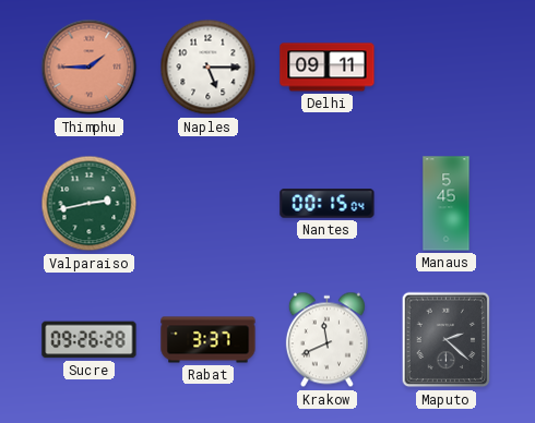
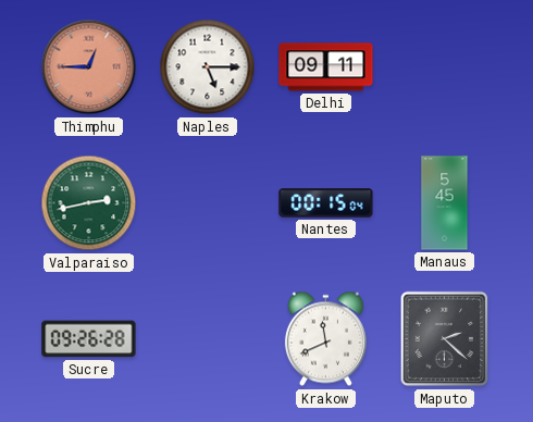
Thimphu: 1:45 -> 12:45 (89, 67)
Rabat: 3:37 -> none (209, 340)
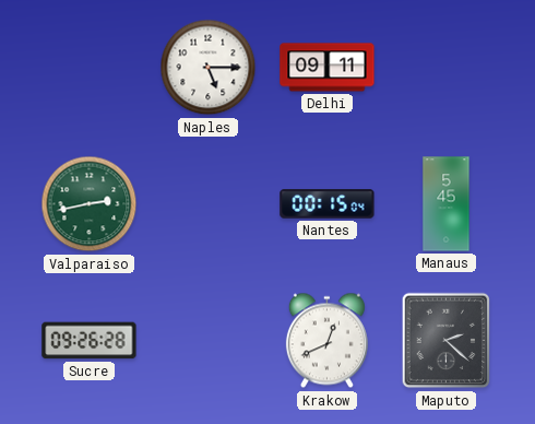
Thimphu: 12:45 -> none (89, 67)
Krakow: 11:41 -> 12:41 (326, 341)
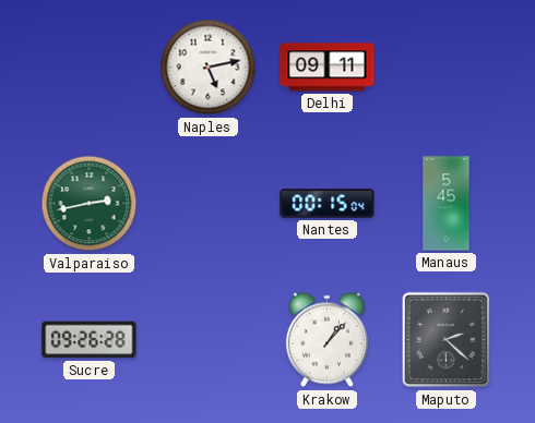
Naples: 5:15 -> 5:13 (209, 68)
Krakow: 12:41 -> 1:07 (326, 340)
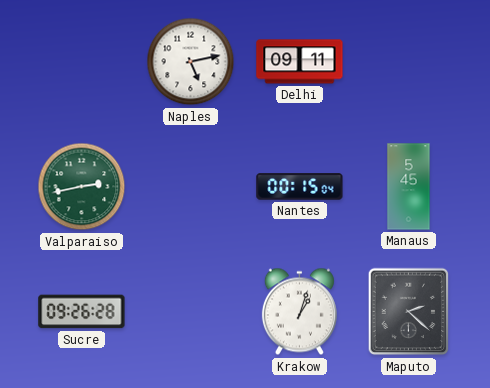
Krakow: 1:07 -> 1:03 (299, 312)
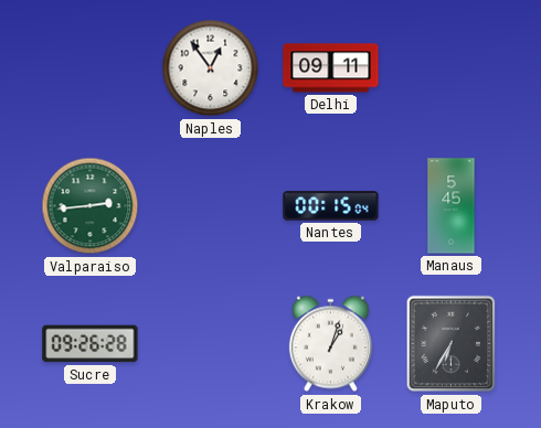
Naples: 5:13 -> 12:54 (211, 68)
Valparaiso: 2:43 -> 2:44 (91, 206)
Maputo: 2:22 -> 6:35 (452, 344)
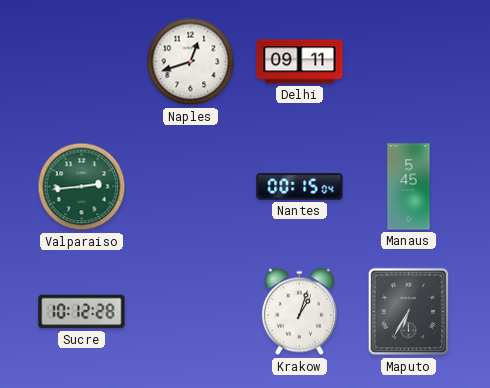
Naples: 12:54 -> 12:42 (191, 62)
Sucre: 09:26 -> 10:12 (82, 312)
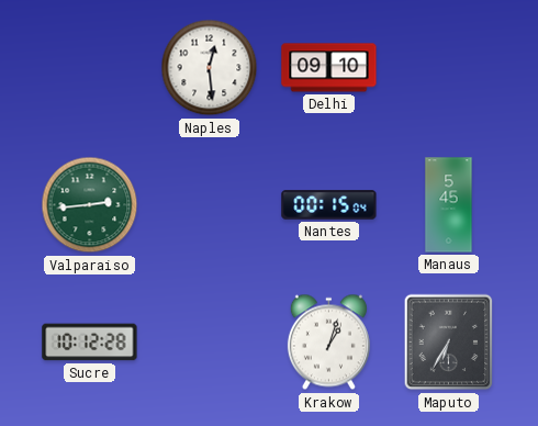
Naples: 12:42 -> 12:29 (210, 68)
Delhi: 09:11 -> 09:10 (329, 68)
